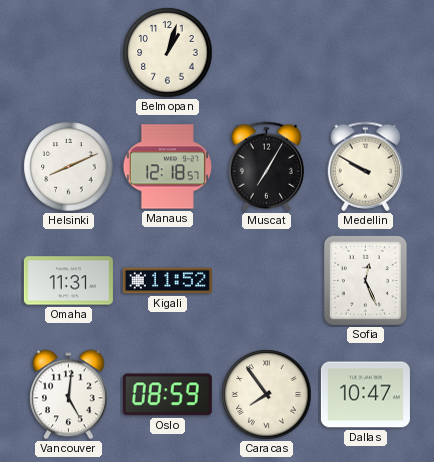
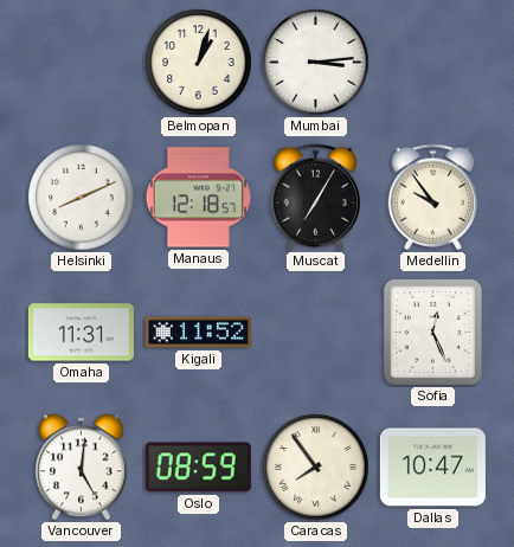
Mumbai: none -> 3:14 (316, 63)
Medellin: 9:50 -> 9:54 (433, 198)
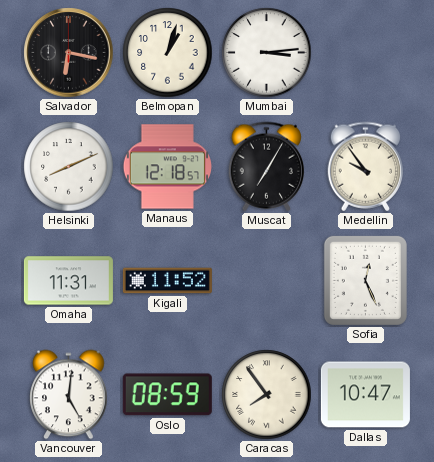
Salvador: none -> 6:17 (69, 53)
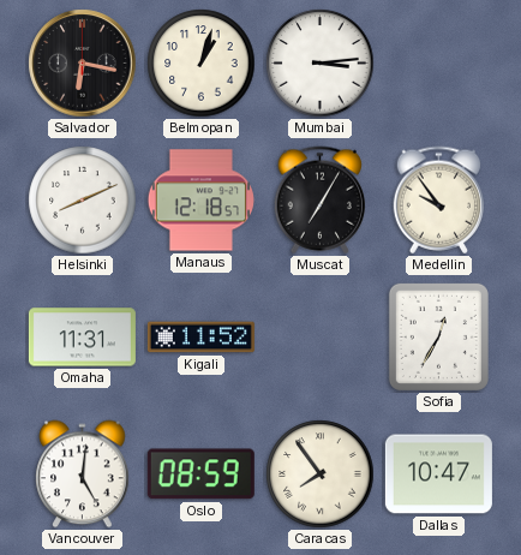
Sofia: 12:26 -> 12:35 (438, 336)
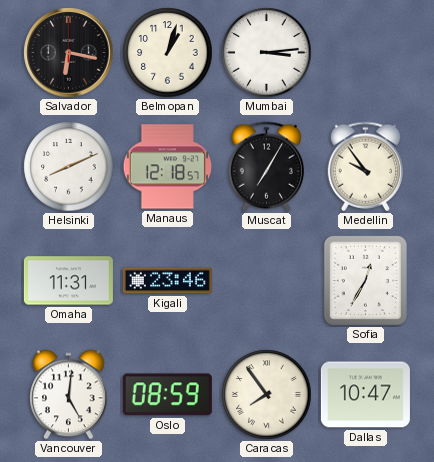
Kigali: 11:52 -> 23:46 (167, 281)
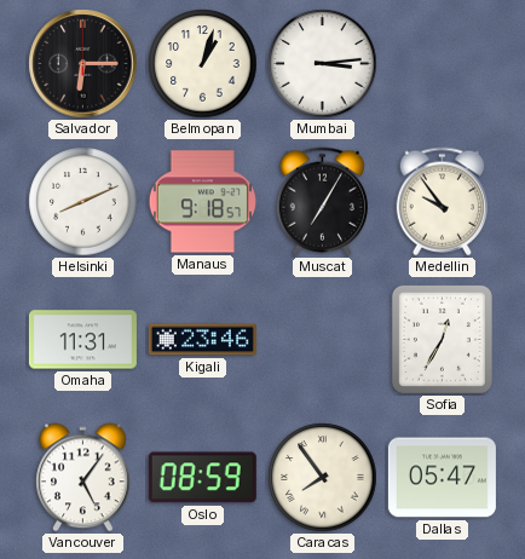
Salvador: 6:17 -> 6:15 (83, 64)
Manaus: 12:18 -> 9:18 (202, 202)
Vancouver: 5:01 -> 5:06 (83, 478)
Dallas: 10:47 -> 05:47 (442, 478)
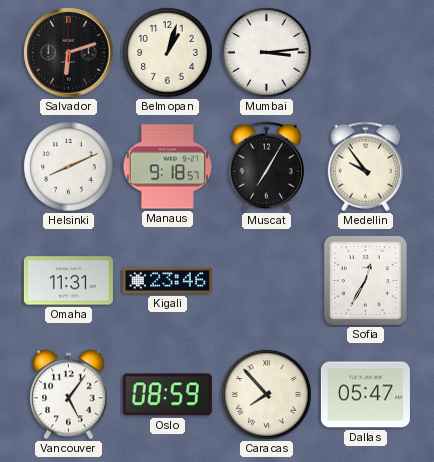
Salvador: 6:15 -> 6:12 (69, 53)
Caracas: 7:54 -> 7:53 (267, 395)
